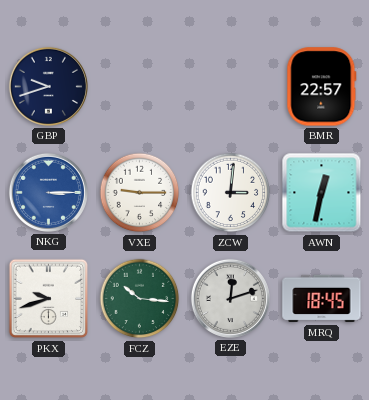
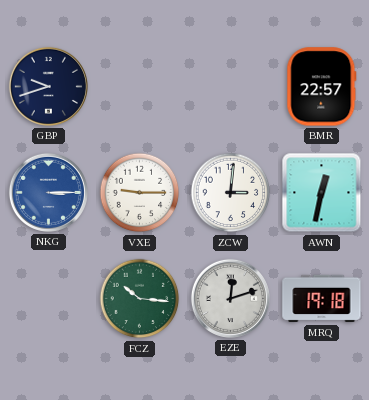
PKX: 9:42 -> none (49, 299)
MRQ: 18:45 -> 19:18 (322, 299)
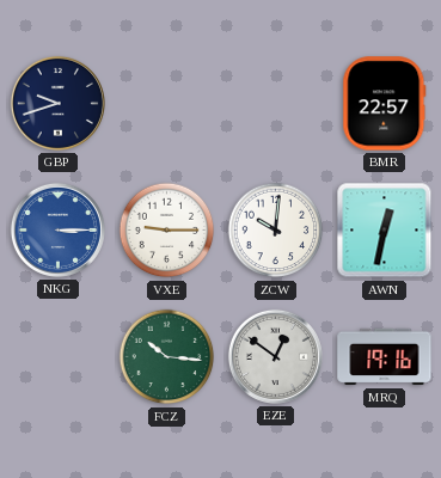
ZCW: 3:01 -> 10:01 (276, 231)
EZE: 12:12 -> 12:51 (275, 356)
MRQ: 19:18 -> 19:16 (385, 357)
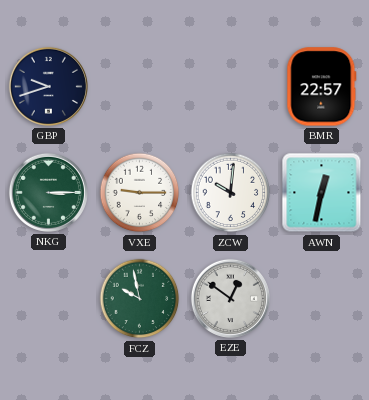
NKG dial: blue -> green (48, 192)
FCZ: 10:16 -> 9:58 (140, 299)
MRQ: 19:16 -> none (385, 357)
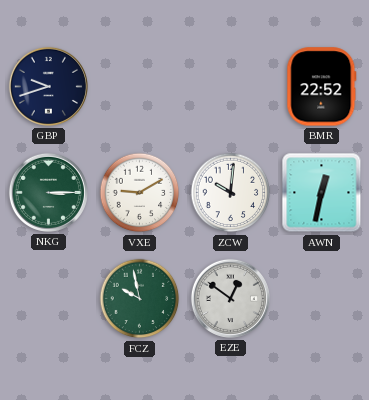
BMR: 22:57 -> 22:52 (322, 87)
VXE: 9:15 -> 9:10 (140, 193)
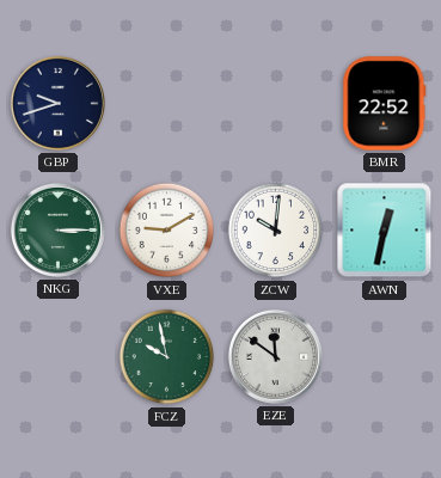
EZE: 12:51 -> 11:51 (275, 356)
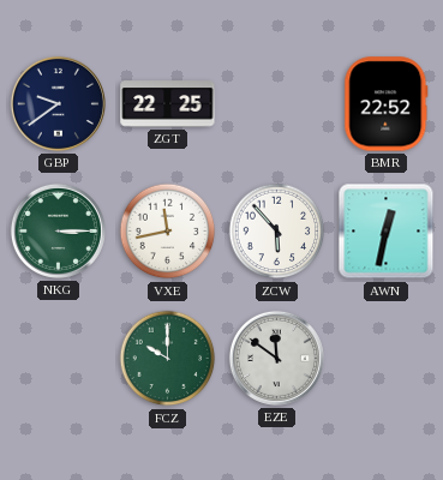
GBP: 9:42 -> 9:39 (58, 103)
ZGT: none -> 22:25 (168, 104)
VXE: 9:10 -> 11:43 (168, 232)
ZCW: 10:01 -> 5:53 (277, 232)
FCZ: 9:58 -> 10:00 (168, 359)
